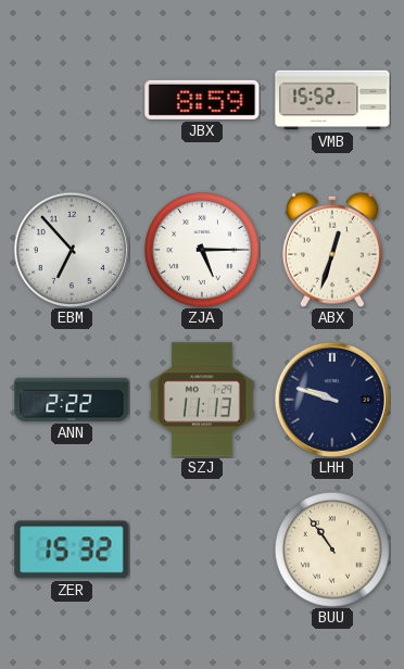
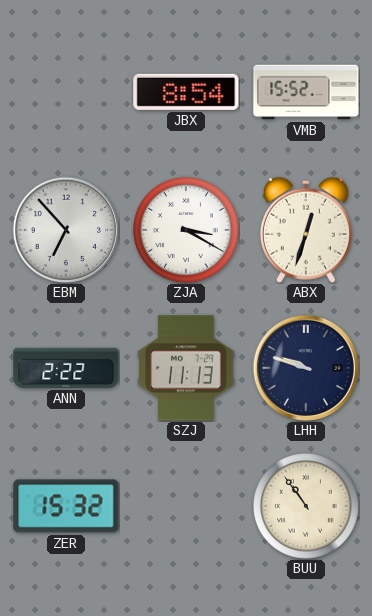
JBX: 8:59 -> 8:54 (186, 92)
ZJA: 5:15 -> 3:20 (187, 231)
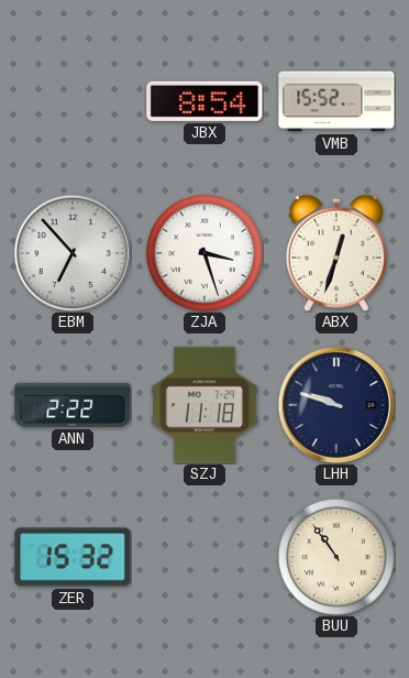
ZJA: 3:20 -> 3:27 (206, 254)
SZJ: 11:13 -> 11:18 (204, 405)
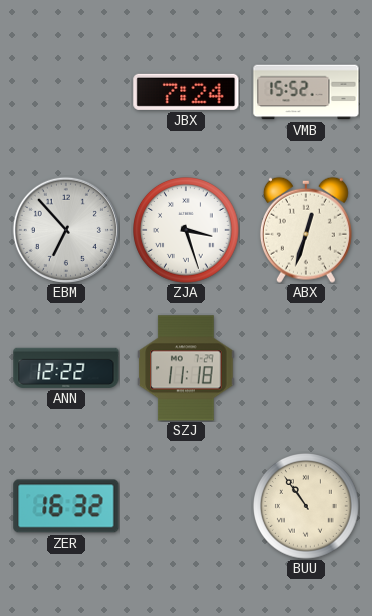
JBX: 8:54 -> 7:24 (186, 92)
ANN: 2:22 -> 12:22 (66, 368)
LHH: 9:48 -> none (336, 405)
ZER: 15:32 -> 16:32 (66, 506)
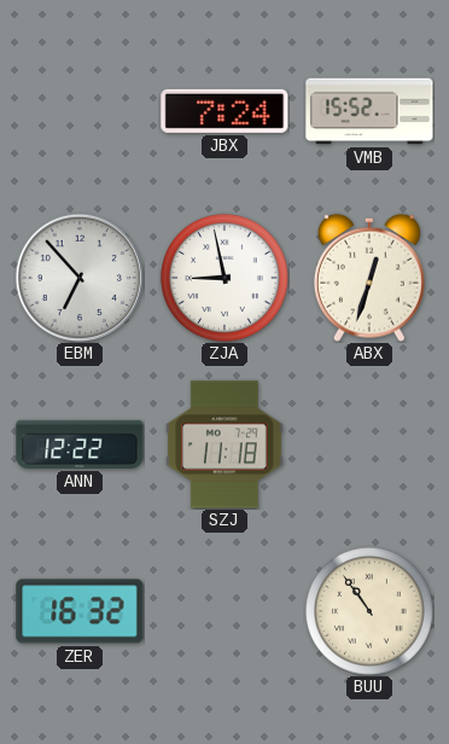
ZJA: 3:27 -> 8:58 (226, 279)
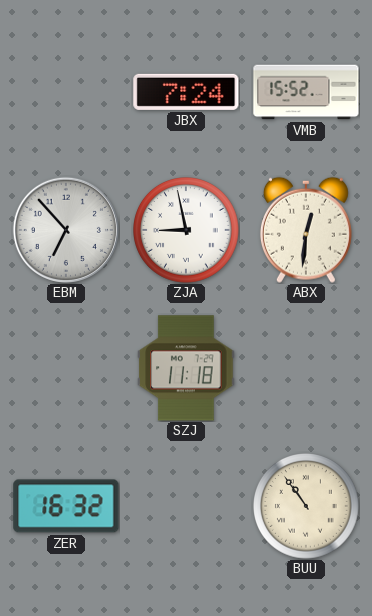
ABX: 12:33 -> 12:31 (306, 230)
ANN: 12:22 -> none (80, 444)
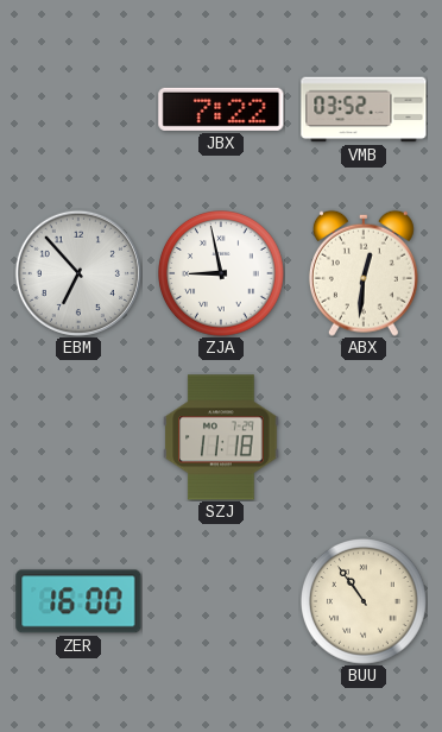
JBX: 7:24 -> 7:22 (221, 109)
VMB: 15:52 -> 03:52 (364, 109)
ZER: 16:32 -> 16:00 (78, 601)
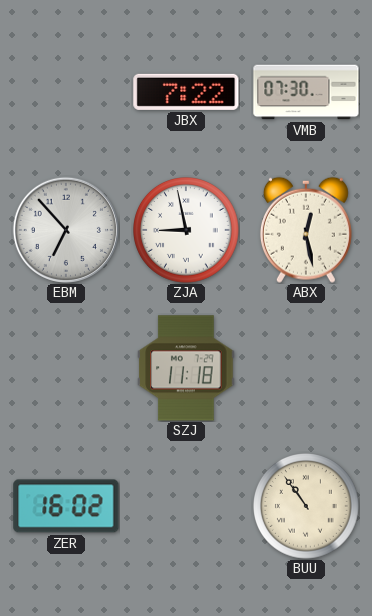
VMB: 03:52 -> 07:30 (306, 92)
ABX: 12:31 -> 12:28 (306, 230)
ZER: 16:00 -> 16:02 (66, 506)
